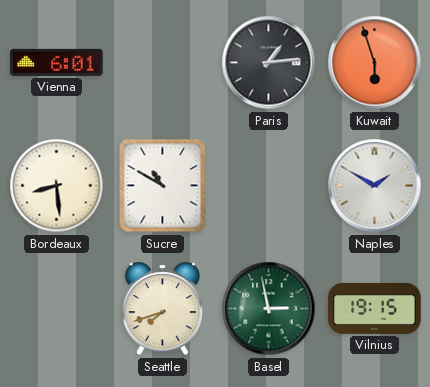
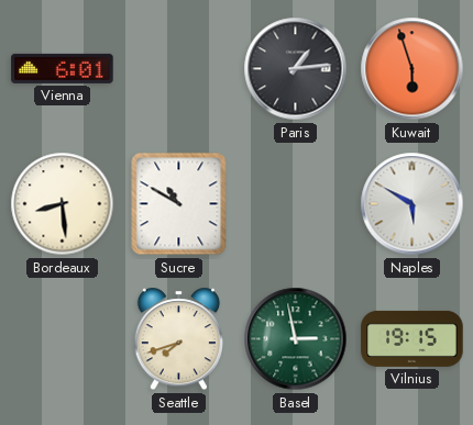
Naples: 1:50 -> 5:50 (413, 204)
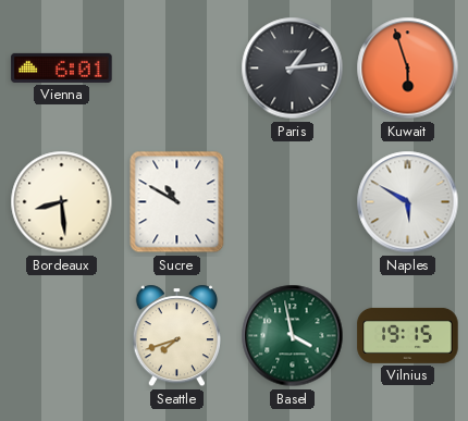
Basel: 2:58 -> 3:58 (293, 336)
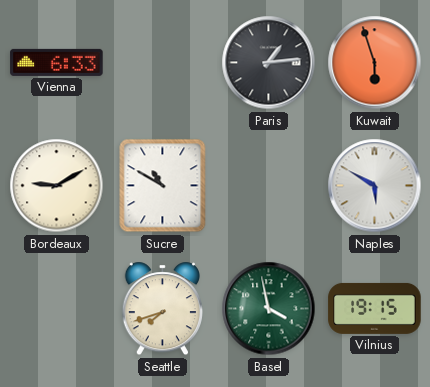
Vienna: 6:01 -> 6:33 (57, 62)
Bordeaux: 8:29 -> 9:10 (57, 186)
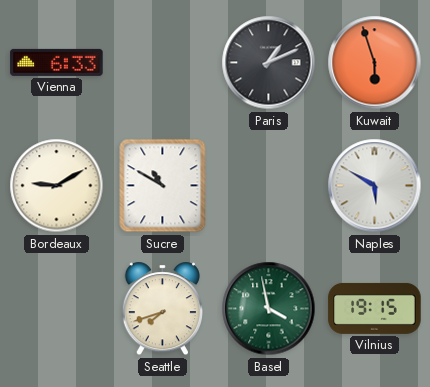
Paris: 1:14 -> 1:11 (269, 63)
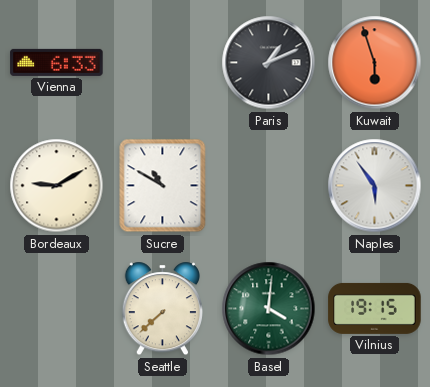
Naples: 5:50 -> 5:54 (375, 186)
Seattle: 7:42 -> 7:38 (162, 309)
Basel: 3:58 -> 4:01 (269, 309)
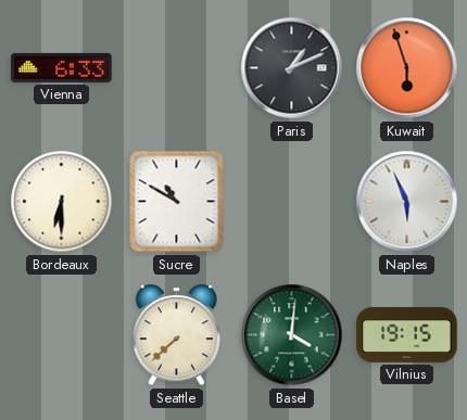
Bordeaux: 9:10 -> 6:30 (62, 202)
Naples: 5:54 -> 5:56 (407, 202)
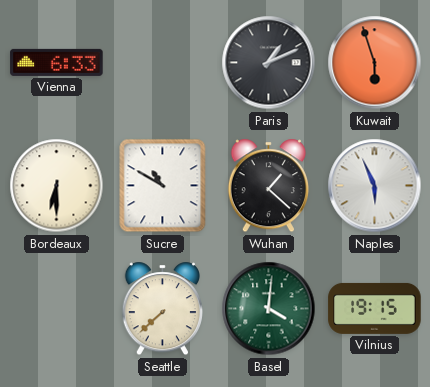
Wuhan: none -> 1:22 (268, 186)
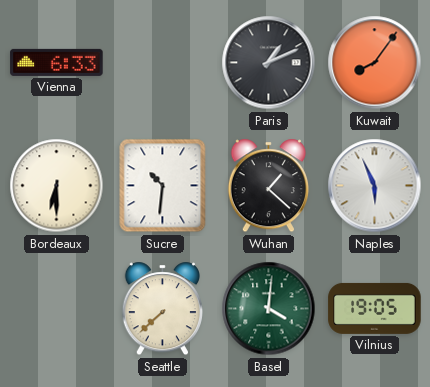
Kuwait: 5:57 -> 8:06 (375, 63)
Sucre: 10:50 -> 10:31 (163, 186)
Vilnius: 19:15 -> 19:05 (375, 308)
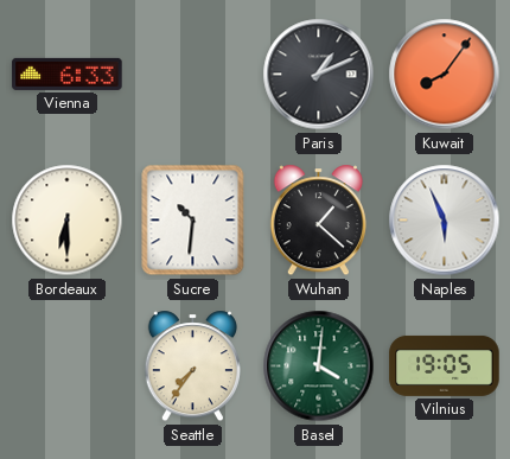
Seattle: 7:38 -> 7:36 (192, 366)
